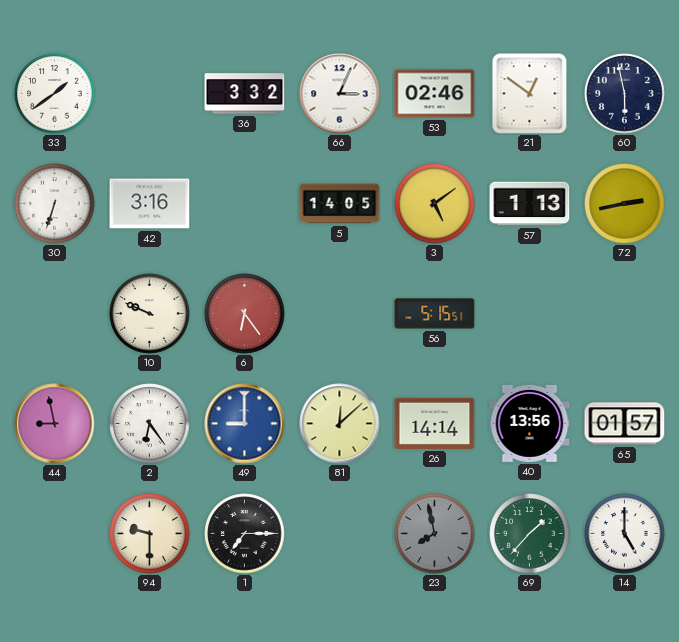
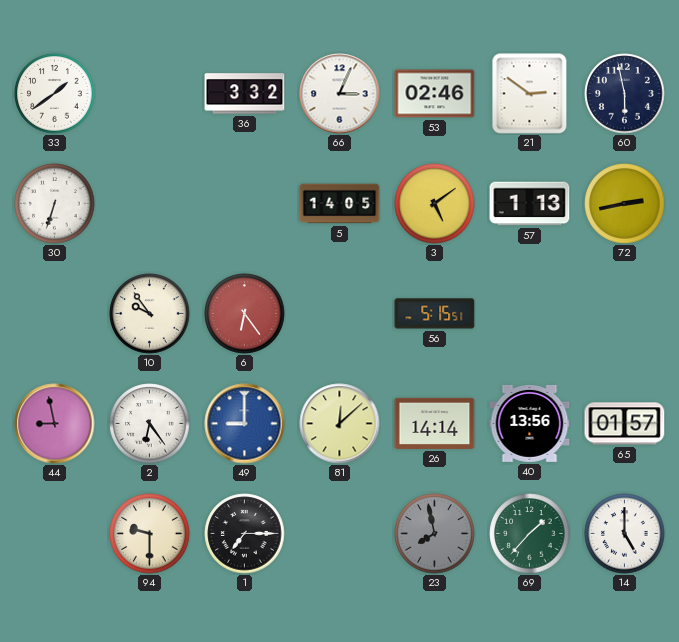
21: 12:51 -> 2:51 (530, 94)
42: 3:16 -> none (150, 204)
10: 9:49 -> 9:54 (150, 314)
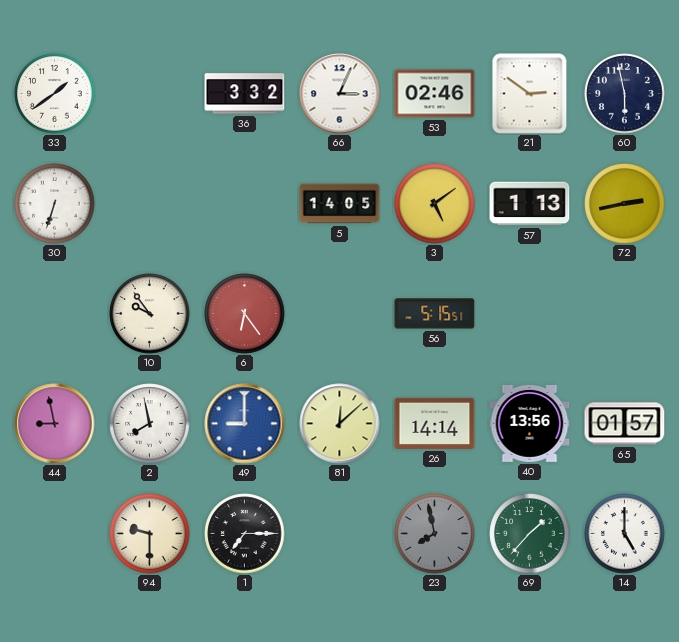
2: 6:24 -> 7:58 (150, 424)
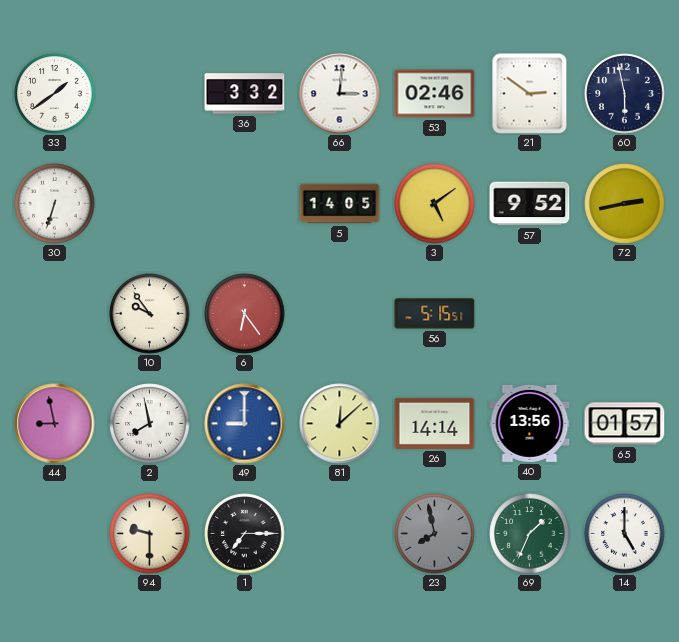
66: 3:04 -> 3:01 (340, 94)
57: 1:13 -> 9:52 (530, 204)
69: 1:37 -> 1:34 (530, 534)
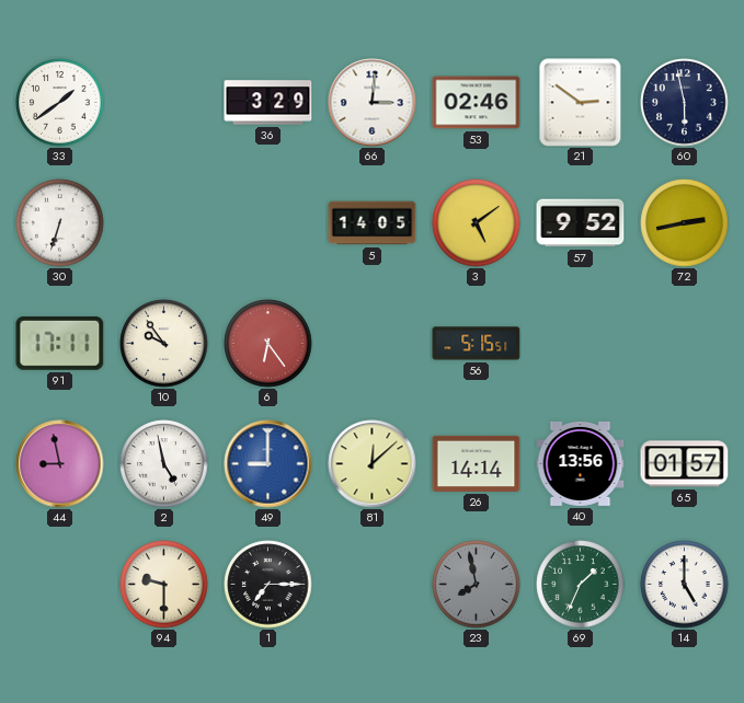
36: 3:32 -> 3:29 (268, 103)
91: none -> 17:11 (60, 343)
2: 7:58 -> 4:58 (164, 464)
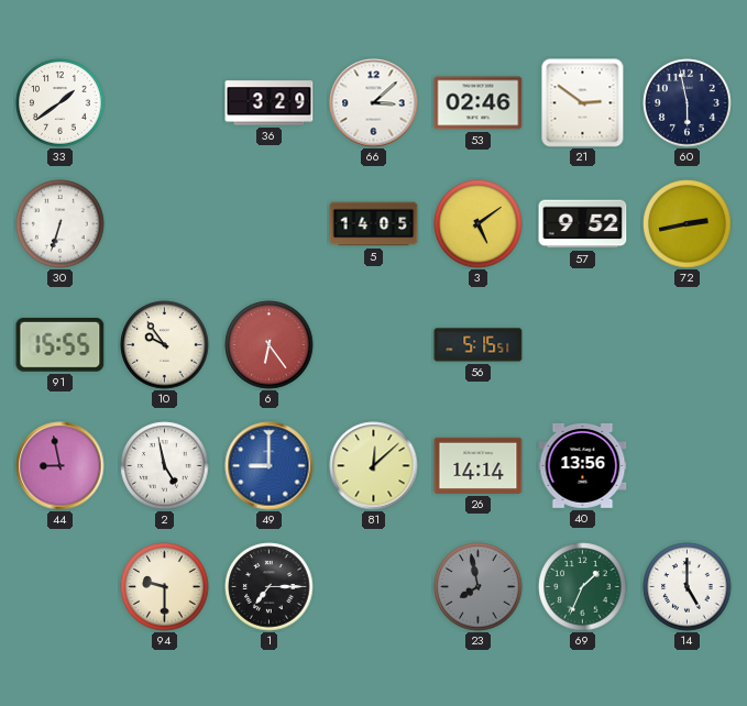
66: 3:01 -> 3:08 (374, 103)
91: 17:11 -> 15:55 (61, 344)
65: 01:57 -> none (685, 464)
